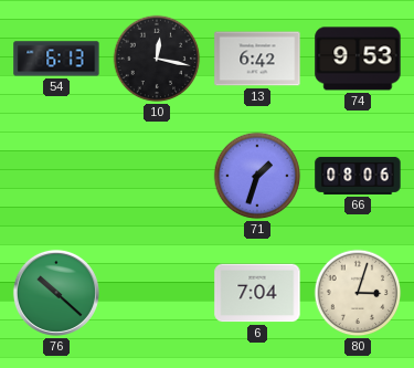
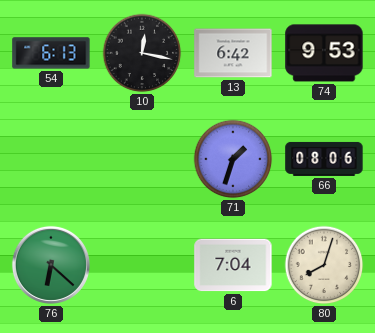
76: 10:22 -> 6:22 (51, 265)
80: 3:03 -> 8:03 (324, 265)
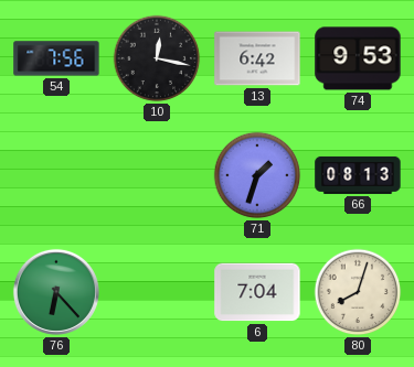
54: 6:13 -> 7:56 (56, 58)
66: 08:06 -> 08:13 (358, 175)
76: 6:22 -> 6:23 (56, 292)
